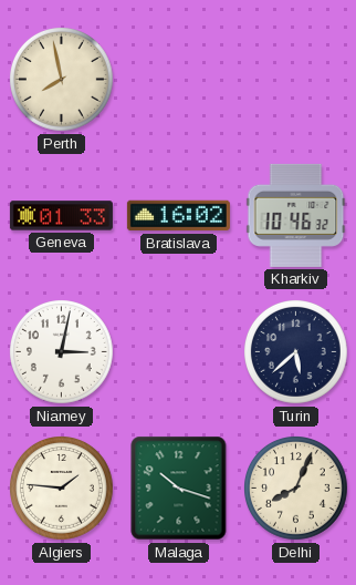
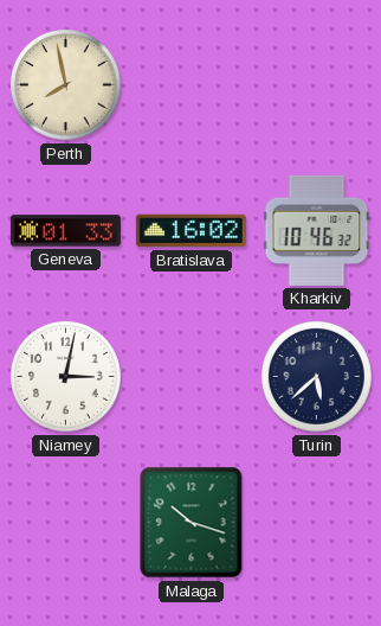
Algiers: 1:46 -> none (62, 489)
Delhi: 8:04 -> none (296, 489)
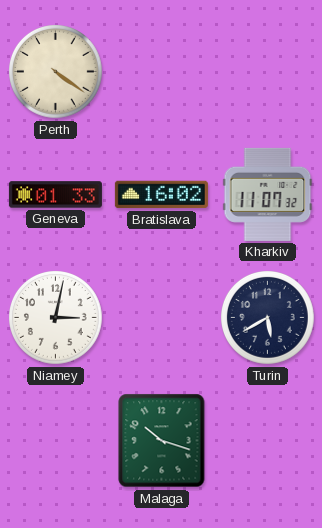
Perth: 7:58 -> 4:21 (56, 72)
Kharkiv: 10:46 -> 11:07 (268, 194)
Turin: 5:38 -> 5:40 (268, 318)
